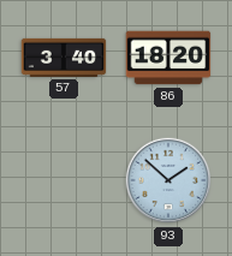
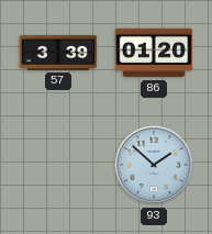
57: 3:40 -> 3:39 (58, 53)
86: 18:20 -> 01:20 (154, 53)
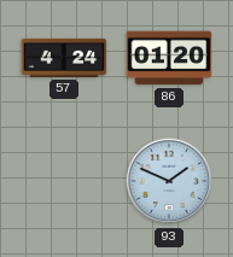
57: 3:39 -> 4:24 (64, 58)
93: 1:52 -> 1:49 (169, 181)
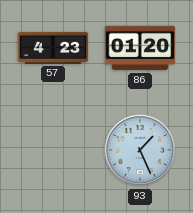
57: 4:24 -> 4:23 (53, 48)
93: 1:49 -> 1:26 (140, 150)
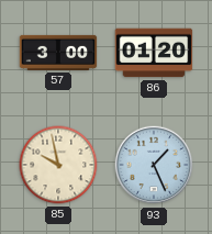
57: 4:23 -> 3:00 (58, 53)
85: none -> 9:58 (58, 165)
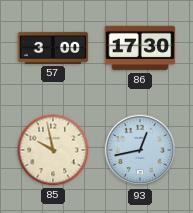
86: 01:20 -> 17:30 (140, 48)
93: 1:26 -> 12:43 (140, 150)
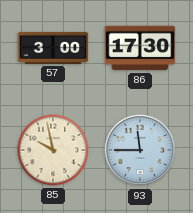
93: 12:43 -> 11:45 (140, 150)
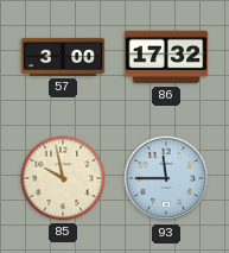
86: 17:30 -> 17:32 (166, 57)
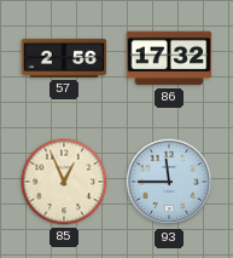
57: 3:00 -> 2:56 (64, 58)
85: 9:58 -> 12:56 (64, 182)
